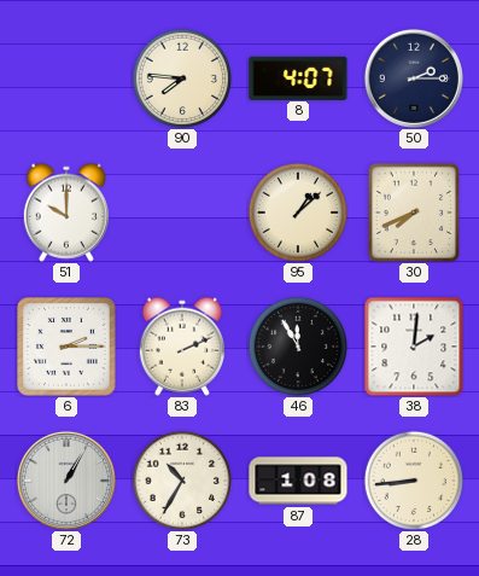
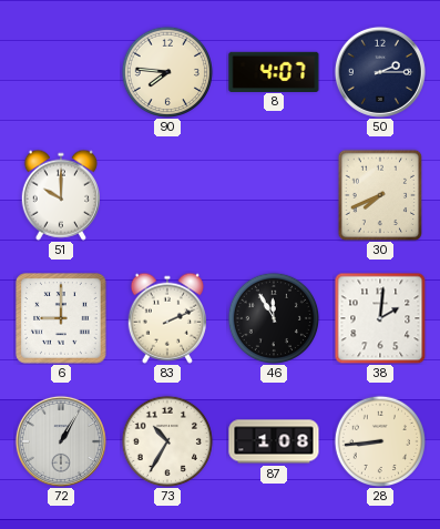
95: 1:08 -> none (298, 213)
6: 2:15 -> 9:00 (61, 318)
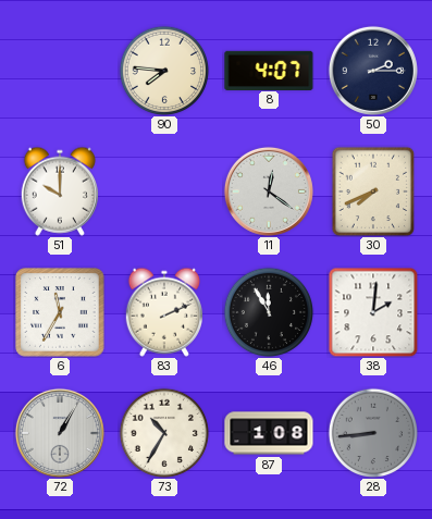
11: none -> 12:21 (269, 191)
6: 9:00 -> 11:35 (60, 312)
28 dial: cream -> grey (373, 433)
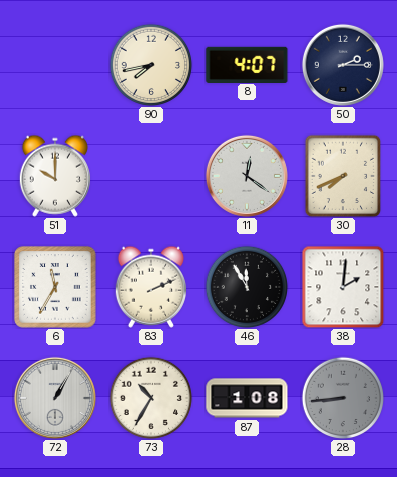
90: 7:46 -> 7:43 (151, 65)
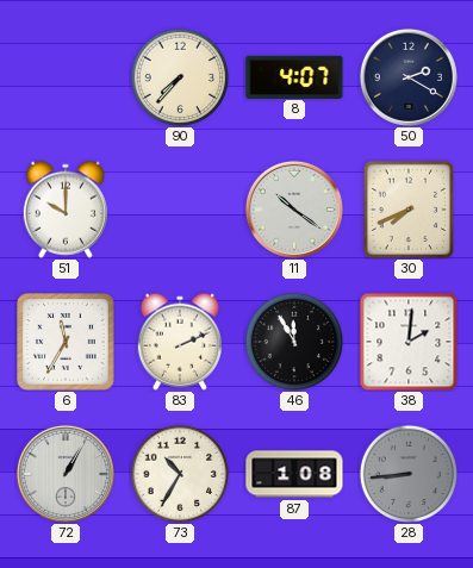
90: 7:43 -> 7:37 (180, 77)
50: 2:15 -> 2:20 (409, 77)
11: 12:21 -> 10:21 (294, 210)
